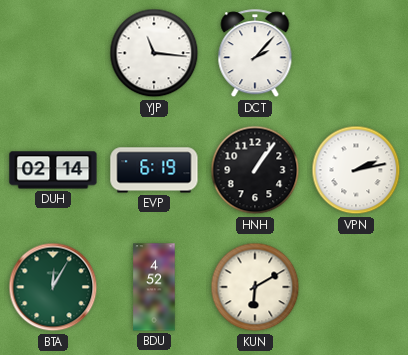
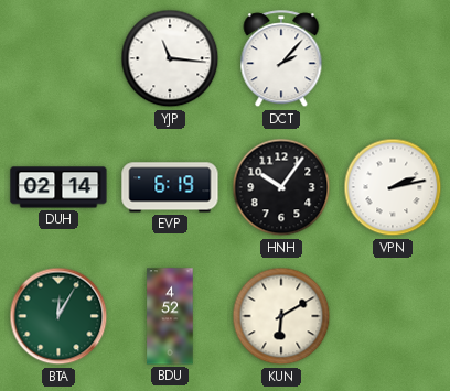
HNH: 1:06 -> 10:06 (281, 187)
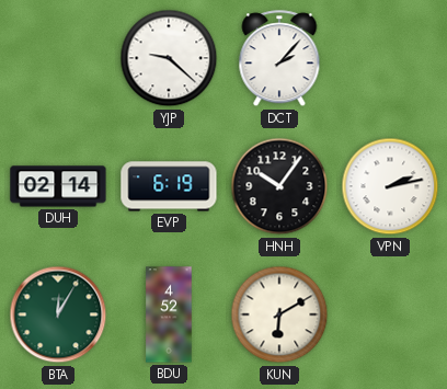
YJP: 11:16 -> 9:22 (169, 58)
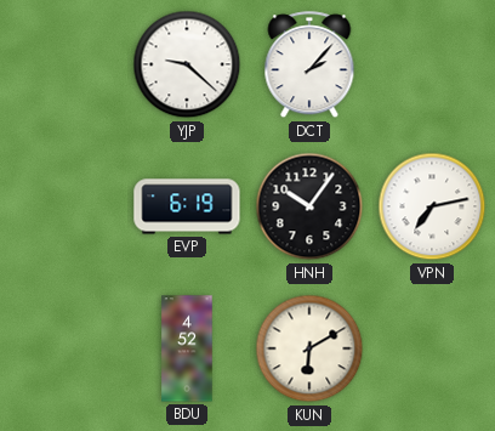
DUH: 02:14 -> none (58, 186)
VPN: 2:13 -> 7:13 (432, 206)
BTA: 12:05 -> none (58, 314)
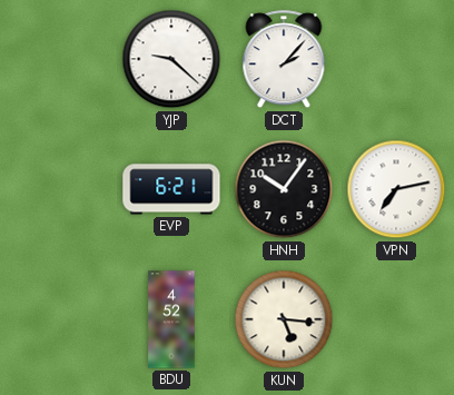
EVP: 6:19 -> 6:21 (171, 189)
KUN: 6:10 -> 5:16 (284, 319)
